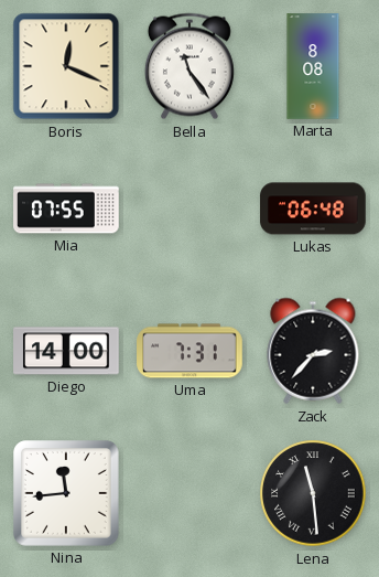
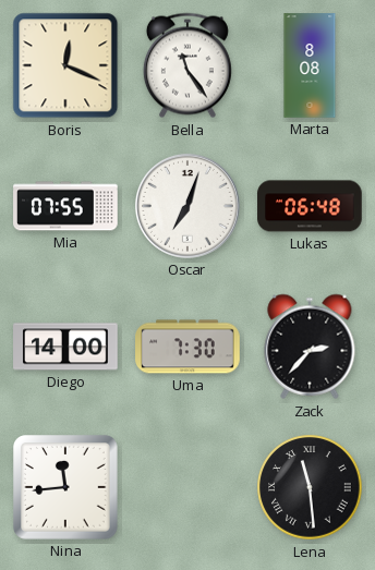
Oscar: none -> 7:03 (187, 206)
Uma: 7:31 -> 7:30 (187, 347)
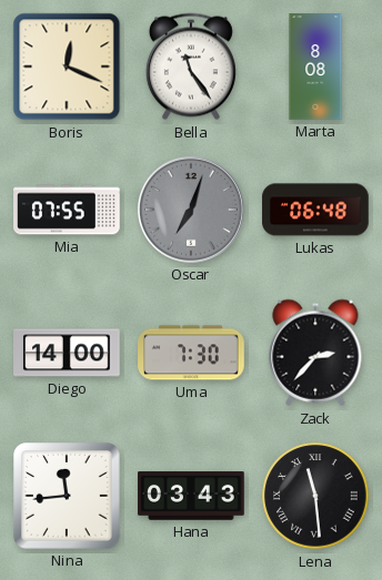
Oscar dial: white -> grey (191, 210)
Hana: none -> 03:43 (191, 496)
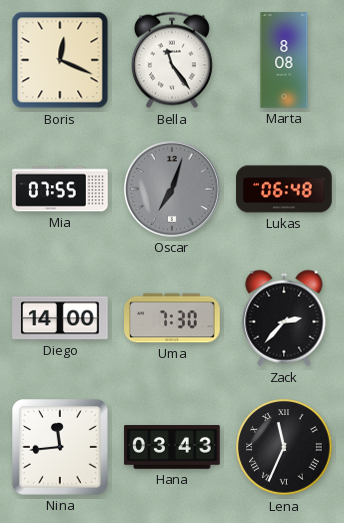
Lena: 11:29 -> 11:34 (284, 447)
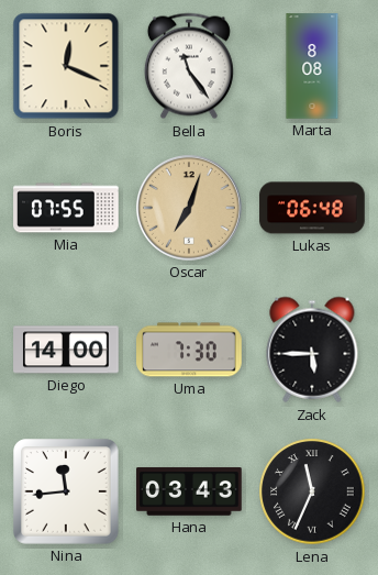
Oscar dial: grey -> champagne (189, 208)
Zack: 2:37 -> 5:45 (312, 350)
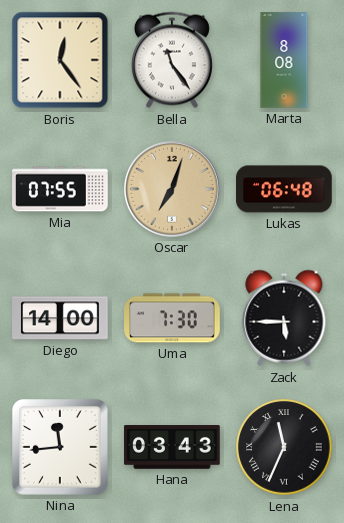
Boris: 12:19 -> 12:24 (60, 60)
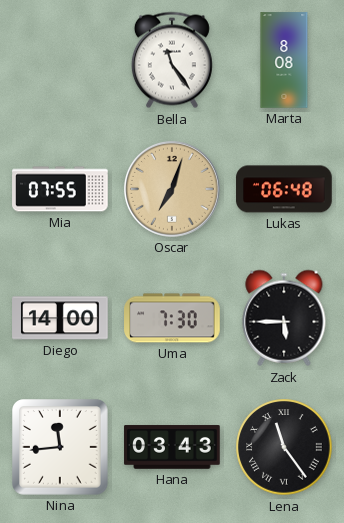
Boris: 12:24 -> none (60, 60)
Lena: 11:34 -> 11:24 (284, 447)
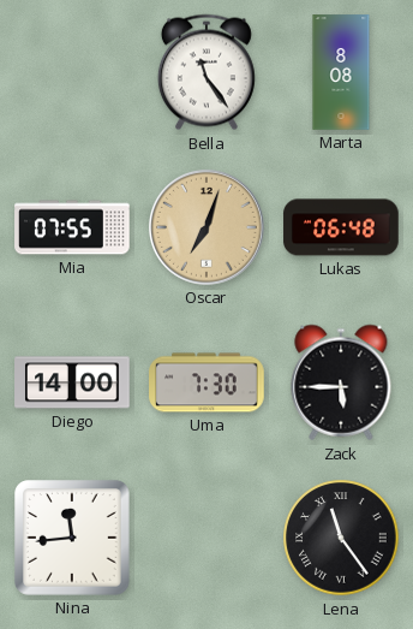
Hana: 03:43 -> none (172, 447)
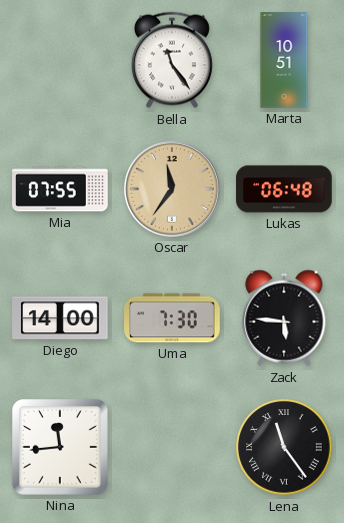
Marta: 8:08 -> 10:51 (284, 60)
Oscar: 7:03 -> 11:36 (172, 189)
Zack: 5:45 -> 5:46 (284, 318)
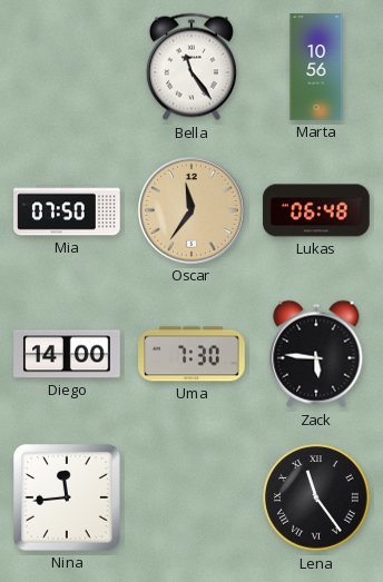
Marta: 10:51 -> 10:56 (316, 67)
Mia: 07:55 -> 07:50 (67, 210)
